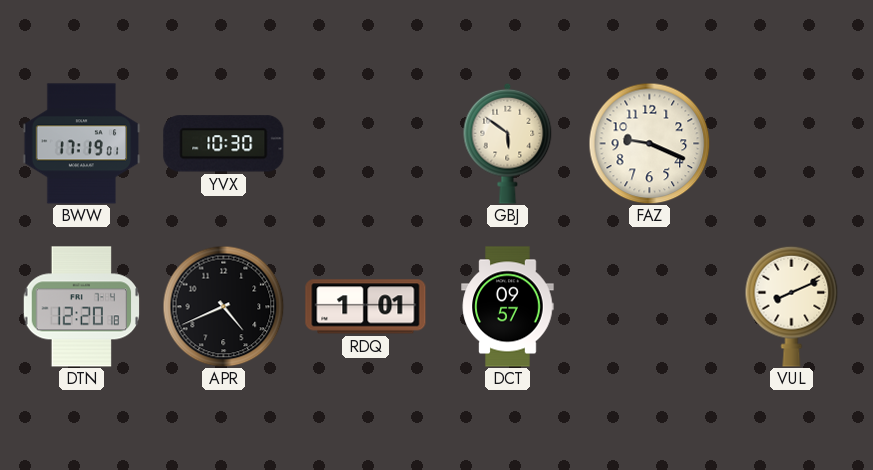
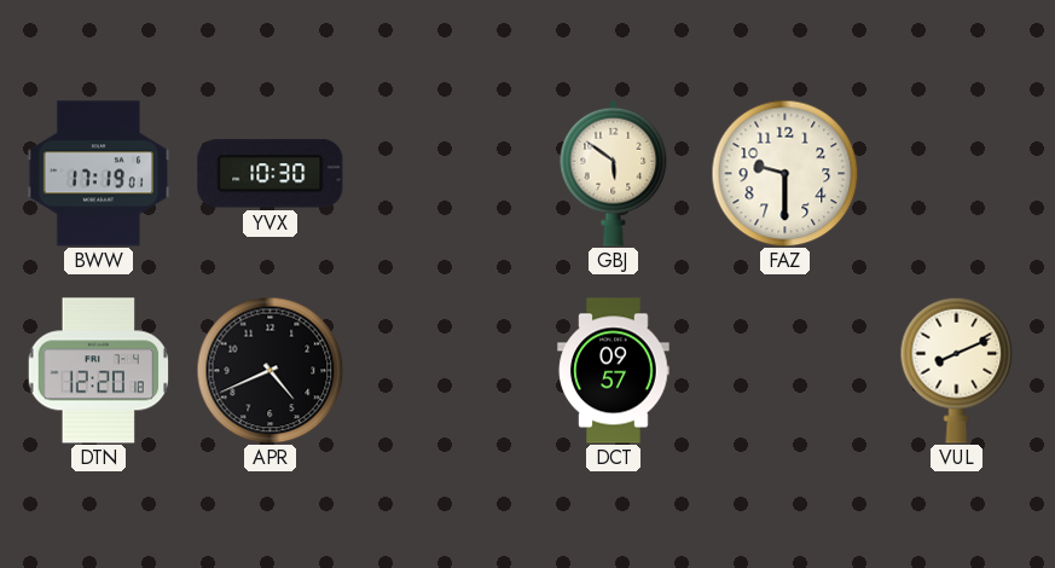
FAZ: 9:19 -> 9:30 (784, 173)
RDQ: 1:01 -> none (366, 307)
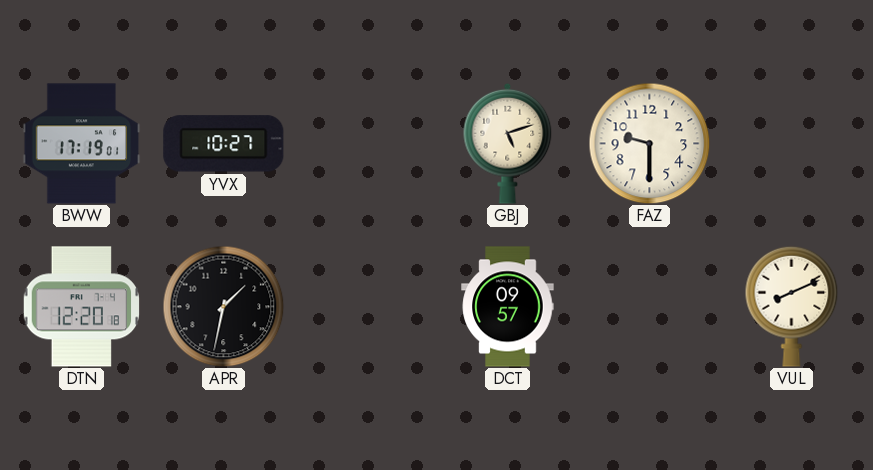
YVX: 10:30 -> 10:27 (224, 144)
GBJ: 5:51 -> 5:12 (508, 143)
APR: 4:41 -> 1:32 (223, 306)
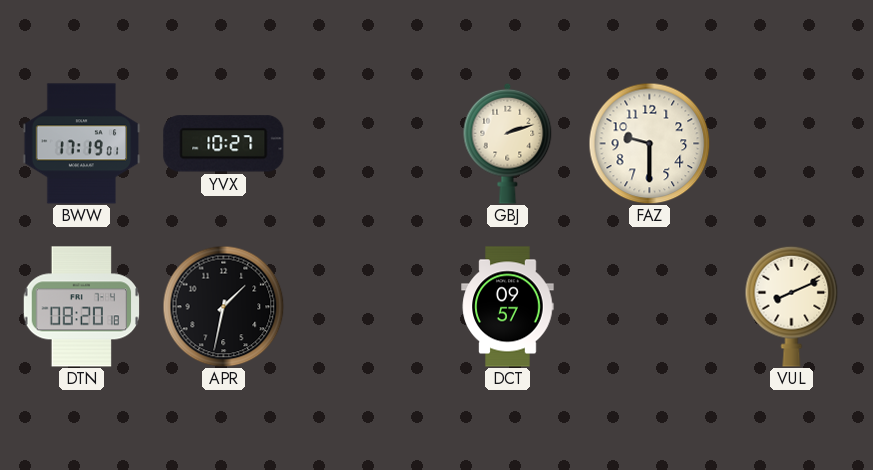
GBJ: 5:12 -> 2:12 (508, 143)
DTN: 12:20 -> 08:20 (82, 307)
